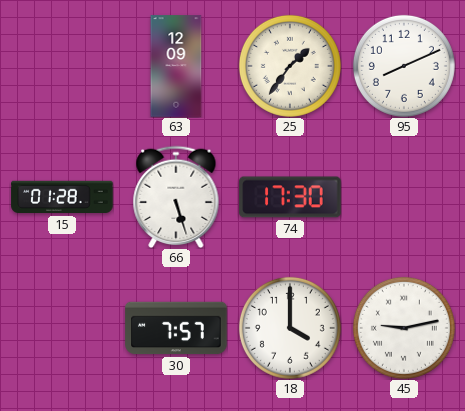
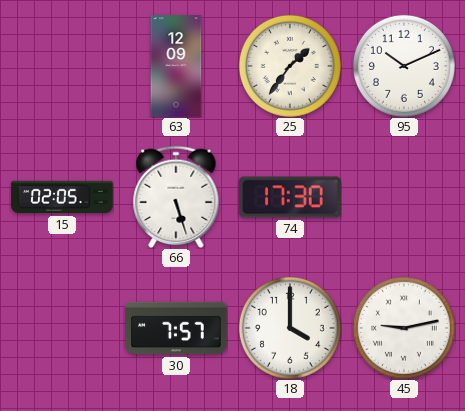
95: 8:11 -> 10:11 (404, 66)
15: 01:28 -> 02:05 (62, 197)
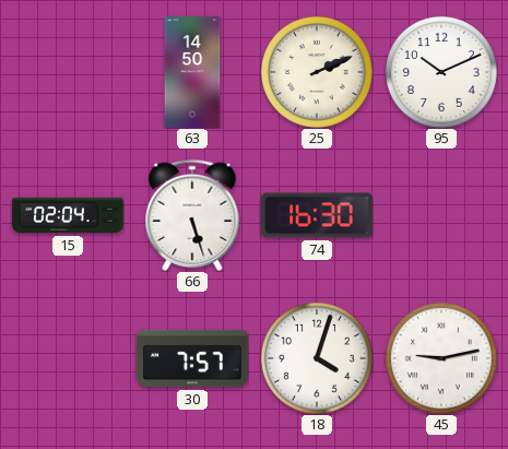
63: 12:09 -> 14:50 (192, 72)
25: 1:36 -> 2:11 (317, 72)
15: 02:05 -> 02:04 (68, 215)
74: 17:30 -> 16:30 (317, 215)
18: 4:00 -> 4:03 (317, 358)
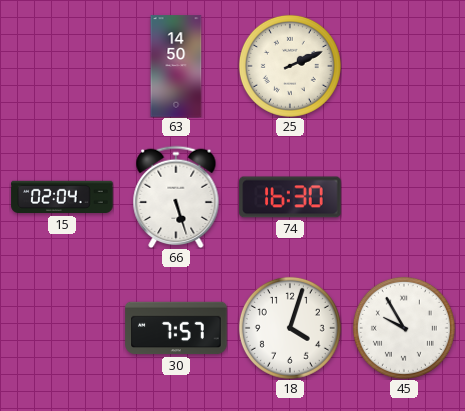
95: 10:11 -> none (441, 72)
45: 9:13 -> 9:55 (404, 328)
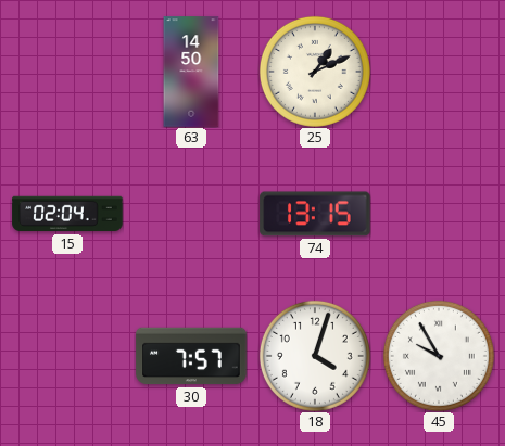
25: 2:11 -> 1:11 (315, 72)
66: 5:27 -> none (176, 197)
74: 16:30 -> 13:15 (315, 214)
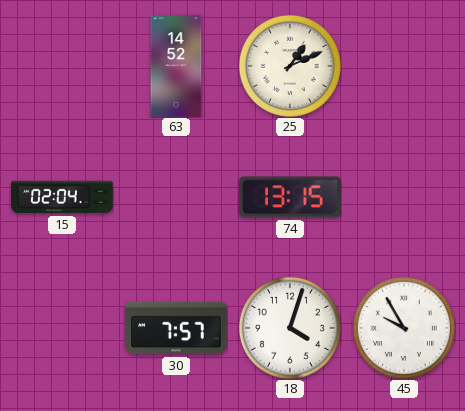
63: 14:50 -> 14:52 (176, 66)
